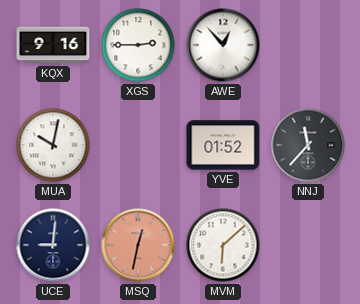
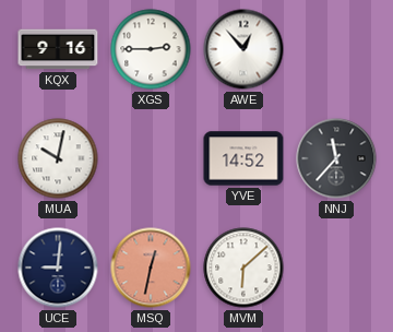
YVE: 01:52 -> 14:52 (243, 158)
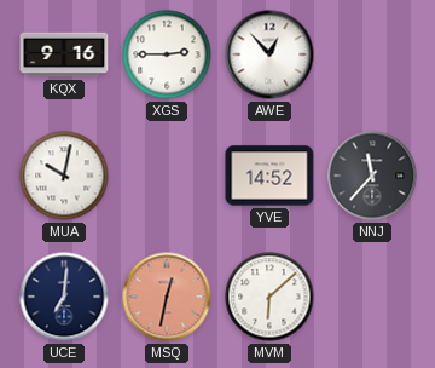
UCE: 9:01 -> 7:01 (64, 297)
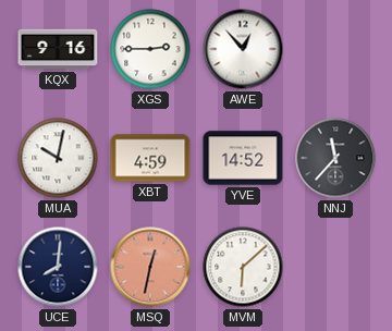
XBT: none -> 4:59 (150, 158)
UCE: 7:01 -> 8:01 (58, 267)
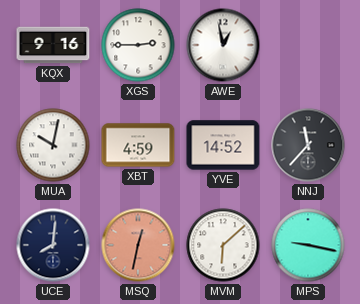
AWE: 12:53 -> 12:58 (223, 45)
MPS: none -> 9:17 (308, 245)
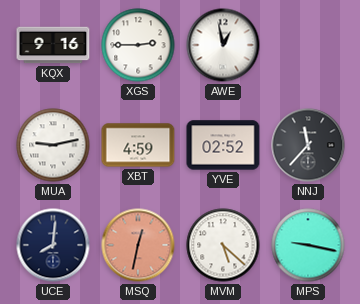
MUA: 10:02 -> 9:13 (53, 145)
YVE: 14:52 -> 02:52 (223, 145)
MVM: 6:08 -> 5:22 (223, 245)
